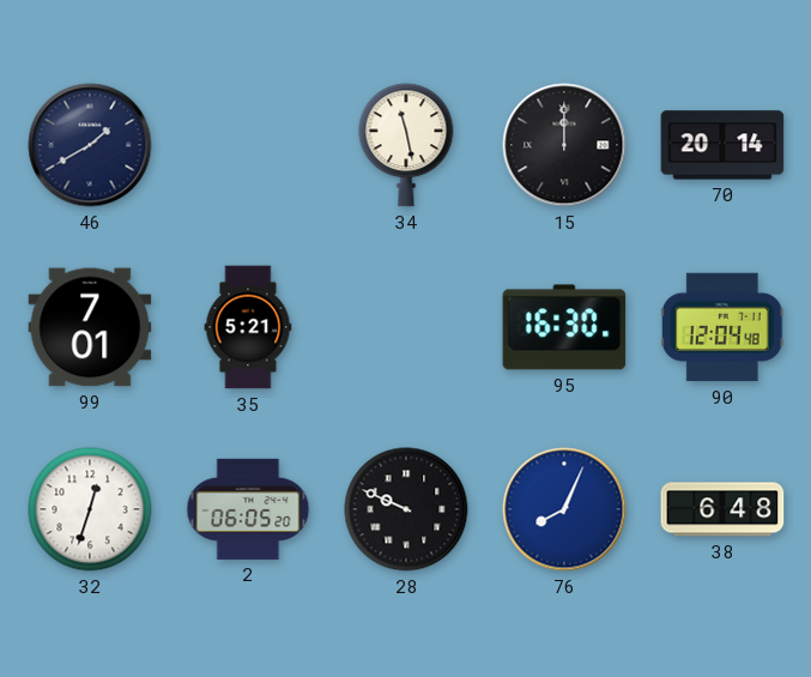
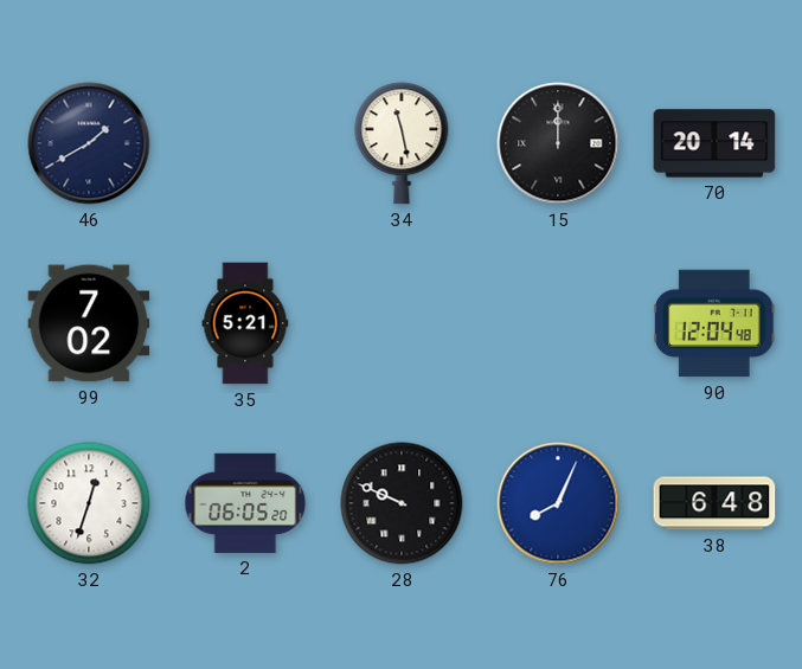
99: 7:01 -> 7:02 (89, 323)
95: 16:30 -> none (564, 327)
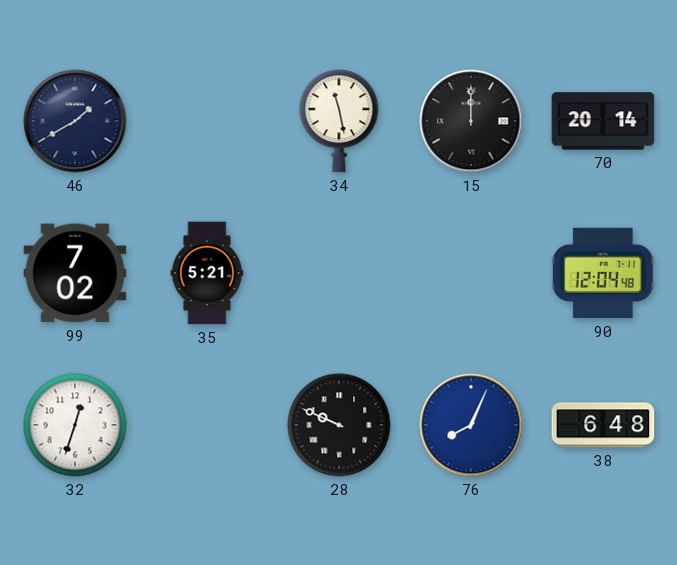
2: 06:05 -> none (245, 503)
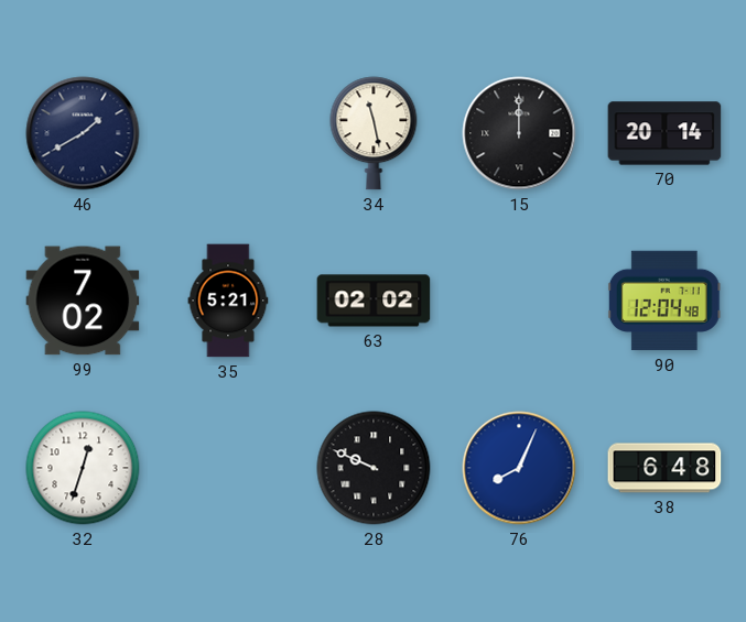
63: none -> 02:02 (374, 301)
